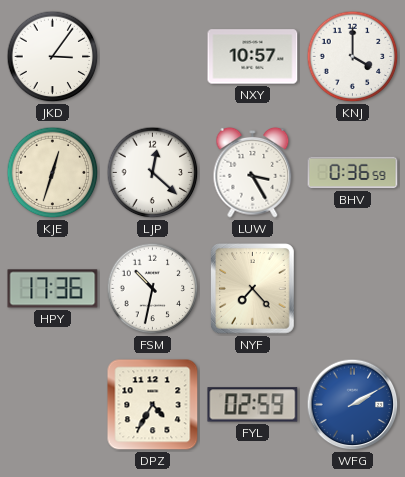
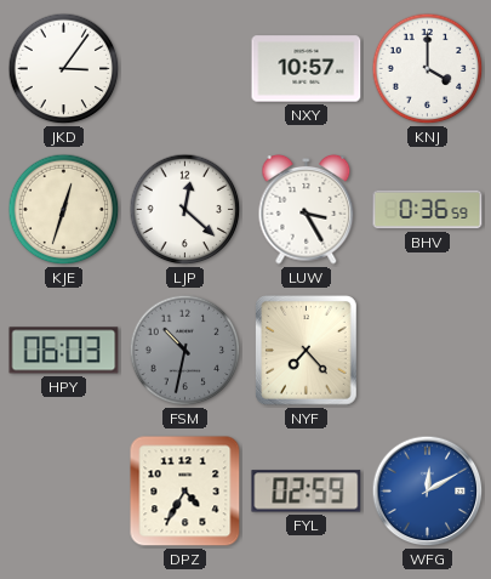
HPY: 17:36 -> 06:03 (64, 351)
FSM dial: white -> grey (185, 351)
WFG: 2:10 -> 12:10 (428, 492)
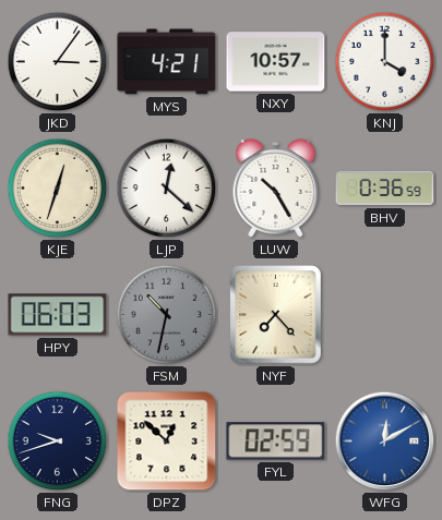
MYS: none -> 4:21 (167, 62)
LUW: 3:25 -> 10:25 (276, 188)
FNG: none -> 9:42 (58, 442)
DPZ: 4:35 -> 12:52 (167, 442)
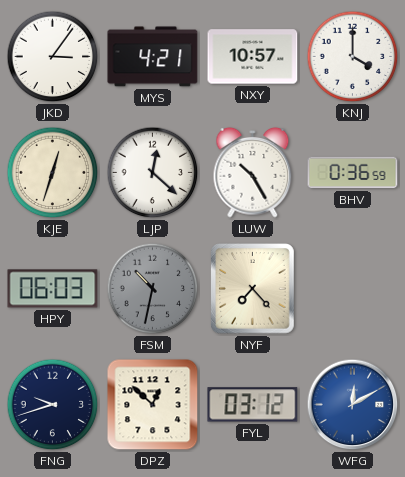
FYL: 02:59 -> 03:12 (253, 405)
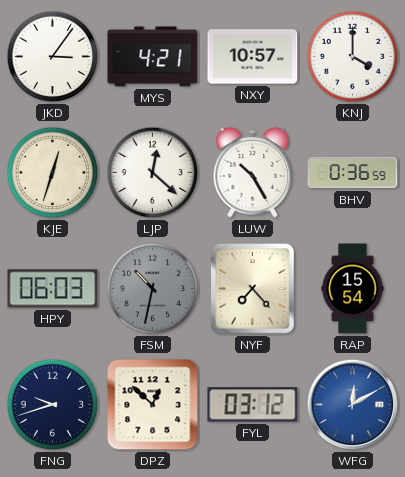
RAP: none -> 15:54 (353, 289)
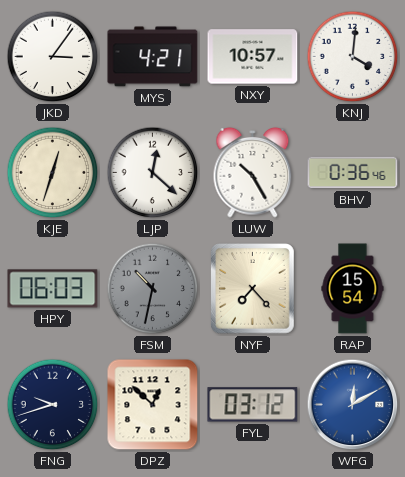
KNJ: 4:00 -> 4:01 (353, 57)
BHV: 0:36:59 -> 0:36:46 (353, 173)
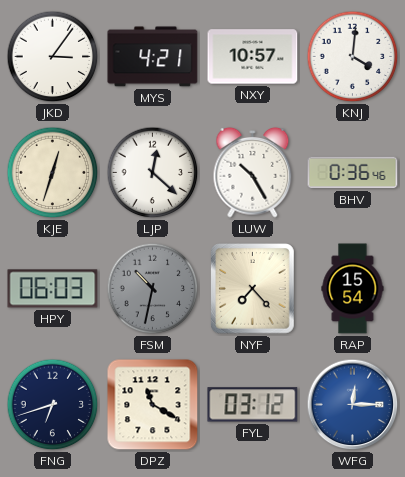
FNG: 9:42 -> 6:42 (53, 405)
DPZ: 12:52 -> 11:20 (153, 405)
WFG: 12:10 -> 12:15 (353, 405)
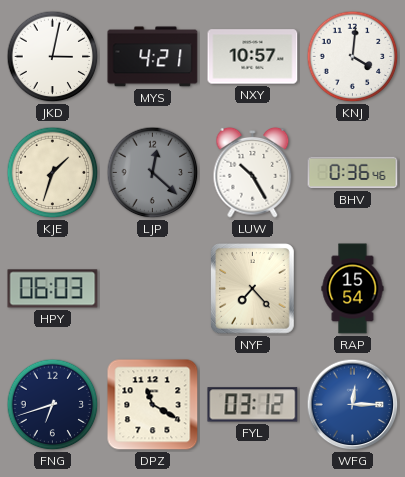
JKD: 3:06 -> 3:02 (53, 57)
KJE: 12:33 -> 1:33 (53, 173)
LJP dial: white -> grey (153, 173)
FSM: 10:32 -> none (153, 289)
